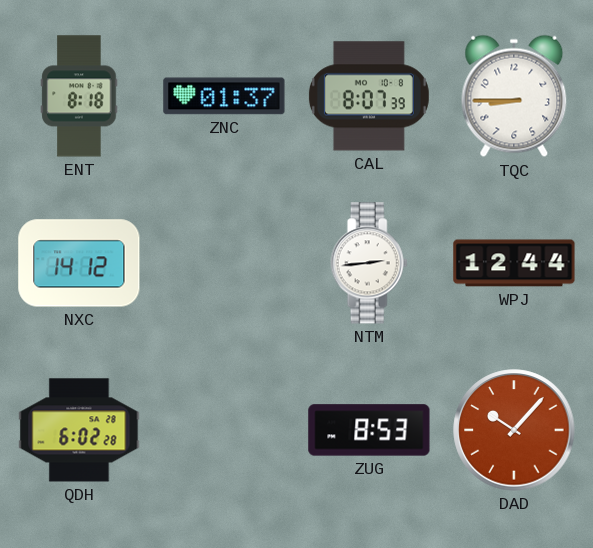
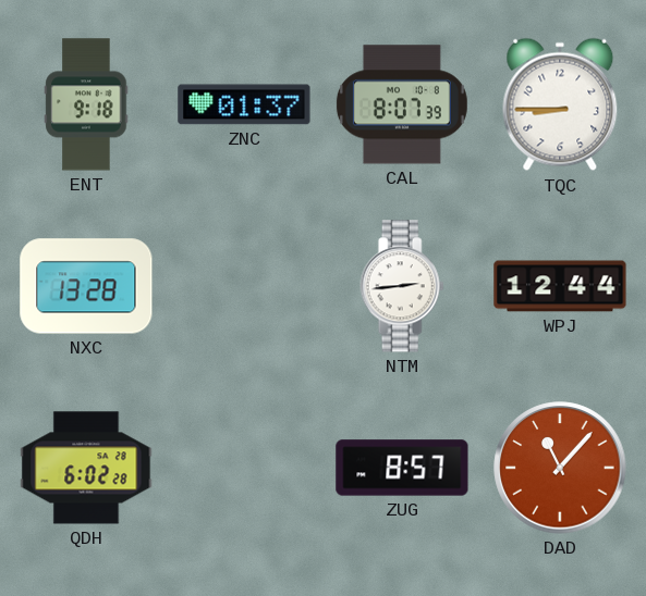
ENT: 8:18 -> 9:18 (86, 104)
NXC: 14:12 -> 13:28 (86, 286)
ZUG: 8:53 -> 8:57 (402, 468)
DAD: 10:07 -> 11:07 (560, 468)
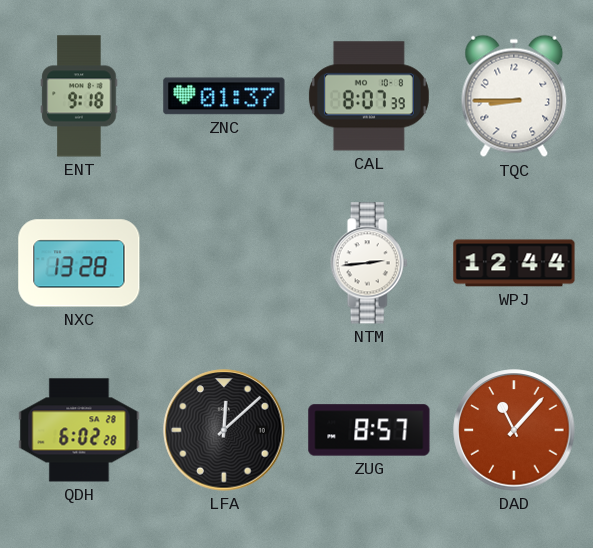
LFA: none -> 12:08 (224, 430)
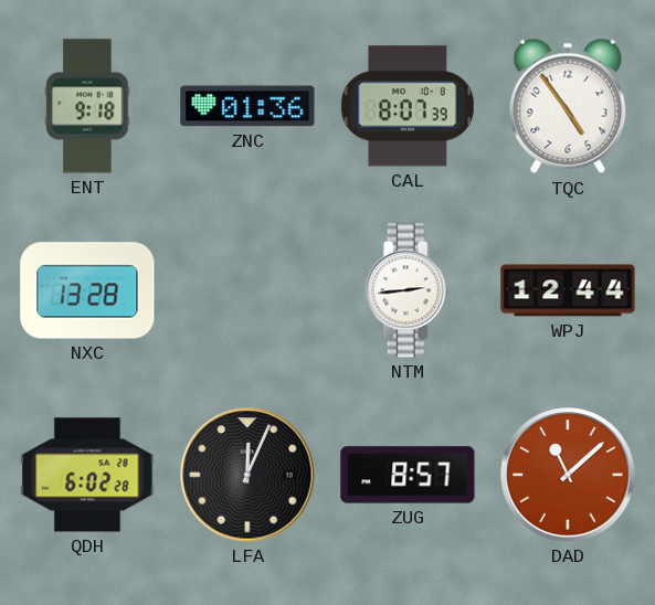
ZNC: 01:37 -> 01:36 (247, 106)
TQC: 8:45 -> 4:54 (568, 106)
LFA: 12:08 -> 12:04 (247, 475)
DAD: 11:07 -> 11:08 (568, 475)
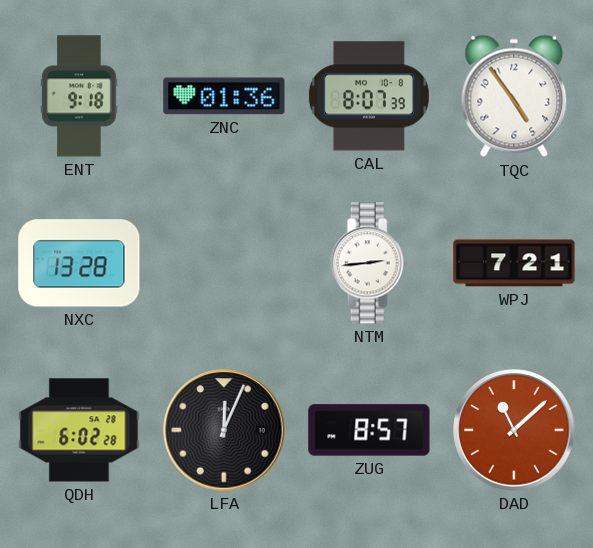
WPJ: 12:44 -> 7:21 (514, 263)
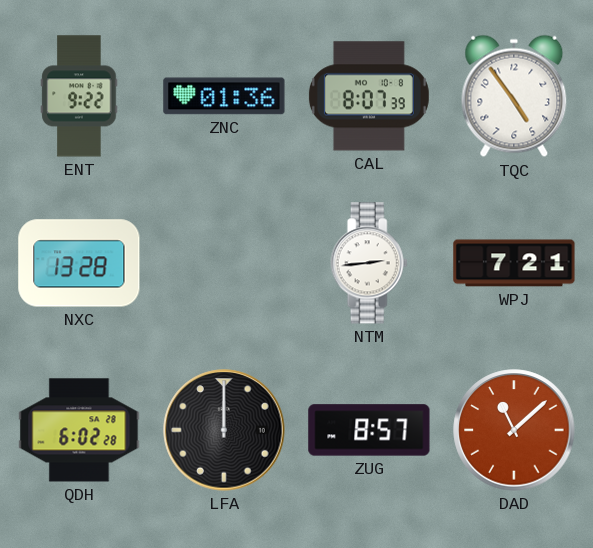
ENT: 9:18 -> 9:22 (79, 96)
LFA: 12:04 -> 12:00 (224, 430)
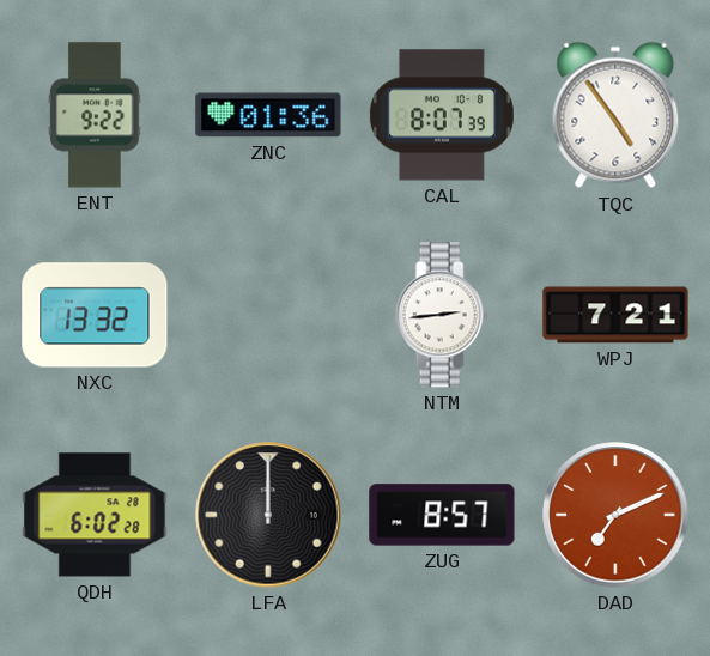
NXC: 13:28 -> 13:32 (95, 315)
DAD: 11:08 -> 7:11 (615, 515)
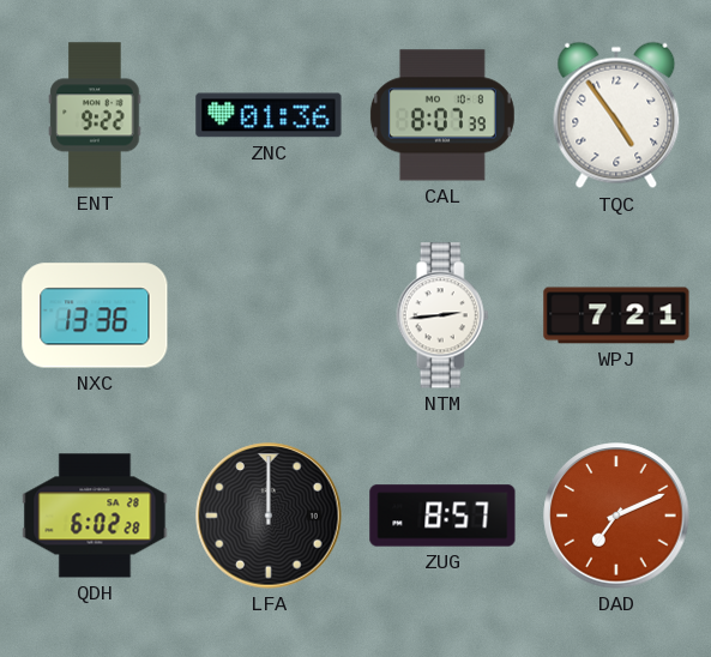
NXC: 13:32 -> 13:36 (95, 315)
